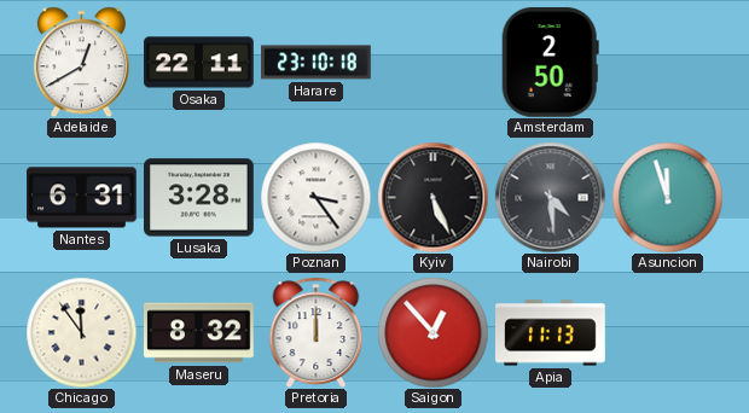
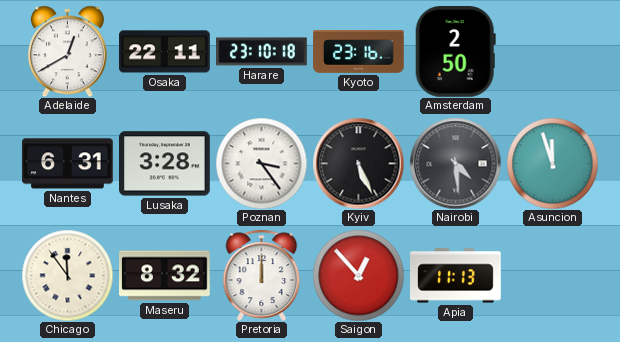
Kyoto: none -> 23:16 (359, 52)
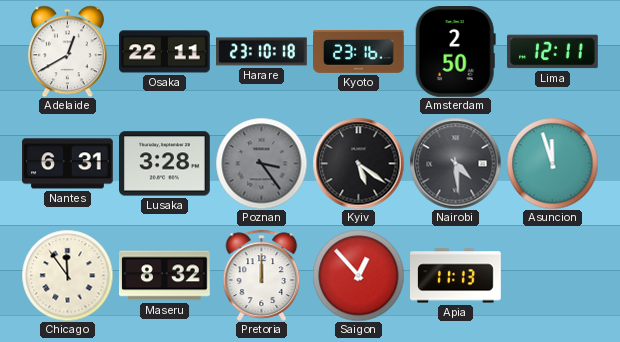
Lima: none -> 12:11 (553, 52)
Poznan dial: white -> grey (261, 163)
Kyiv: 5:26 -> 5:21 (358, 163)
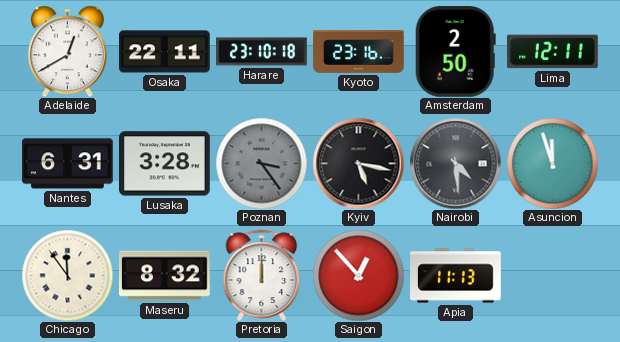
Kyiv: 5:21 -> 5:17 (358, 163)
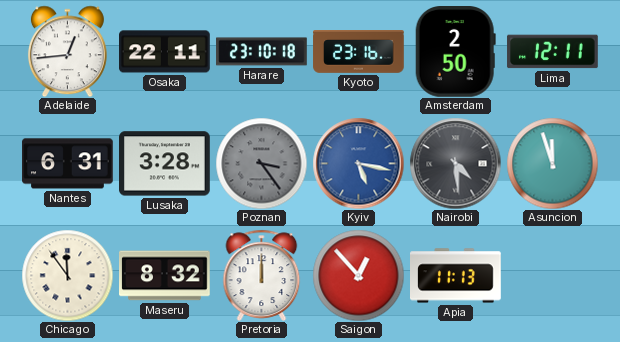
Adelaide: 12:40 -> 12:44 (67, 51)
Kyiv dial: black -> blue (358, 163)
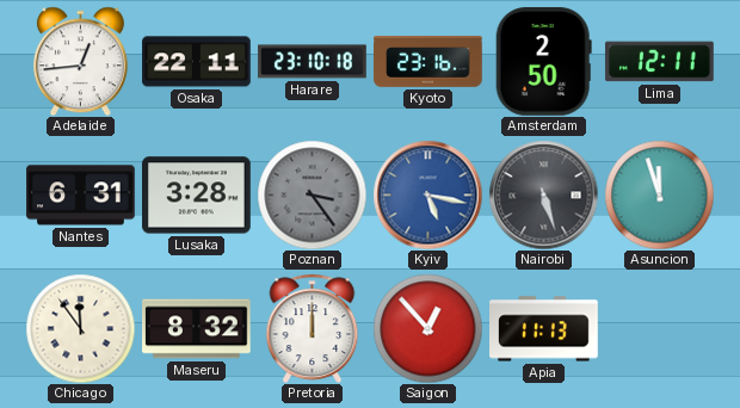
Nairobi: 4:29 -> 5:27 (543, 194)
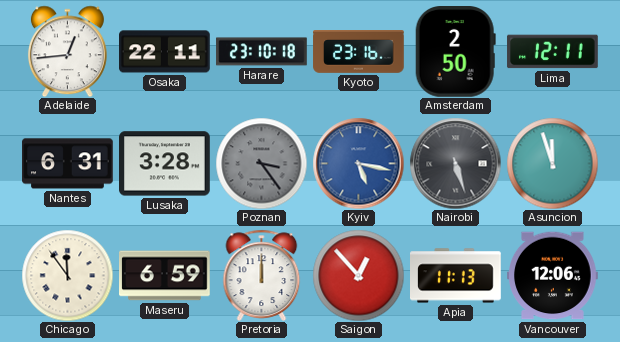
Maseru: 8:32 -> 6:59 (165, 276)
Vancouver: none -> 12:06 (553, 276)
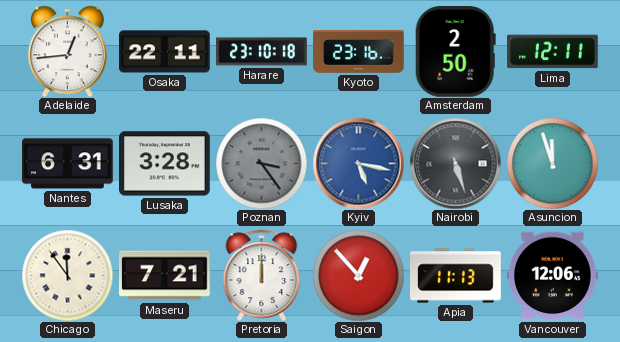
Maseru: 6:59 -> 7:21 (165, 276)
